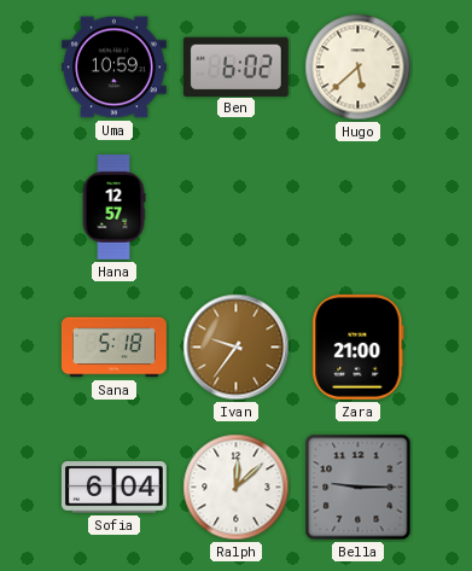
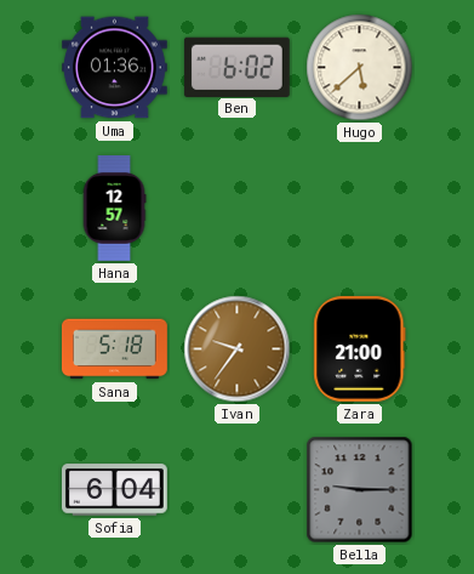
Uma: 10:59 -> 01:36 (114, 68)
Ralph: 12:08 -> none (237, 488)
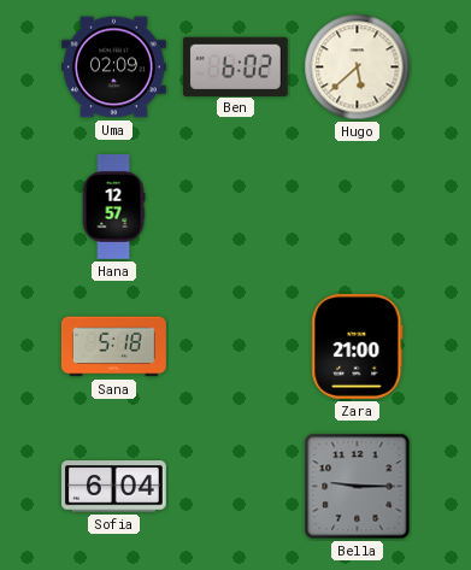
Uma: 01:36 -> 02:09 (113, 67)
Ivan: 9:36 -> none (238, 349)
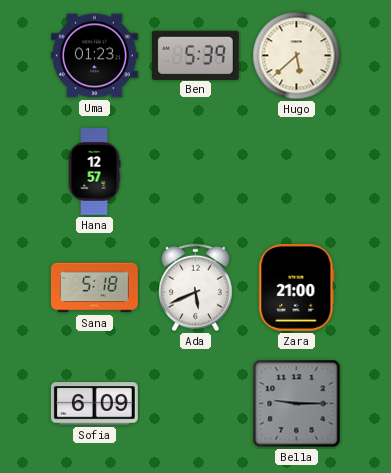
Uma: 02:09 -> 01:23 (94, 56)
Ben: 6:02 -> 5:39 (195, 55)
Ada: none -> 5:41 (196, 288)
Sofia: 6:04 -> 6:09 (94, 404)
